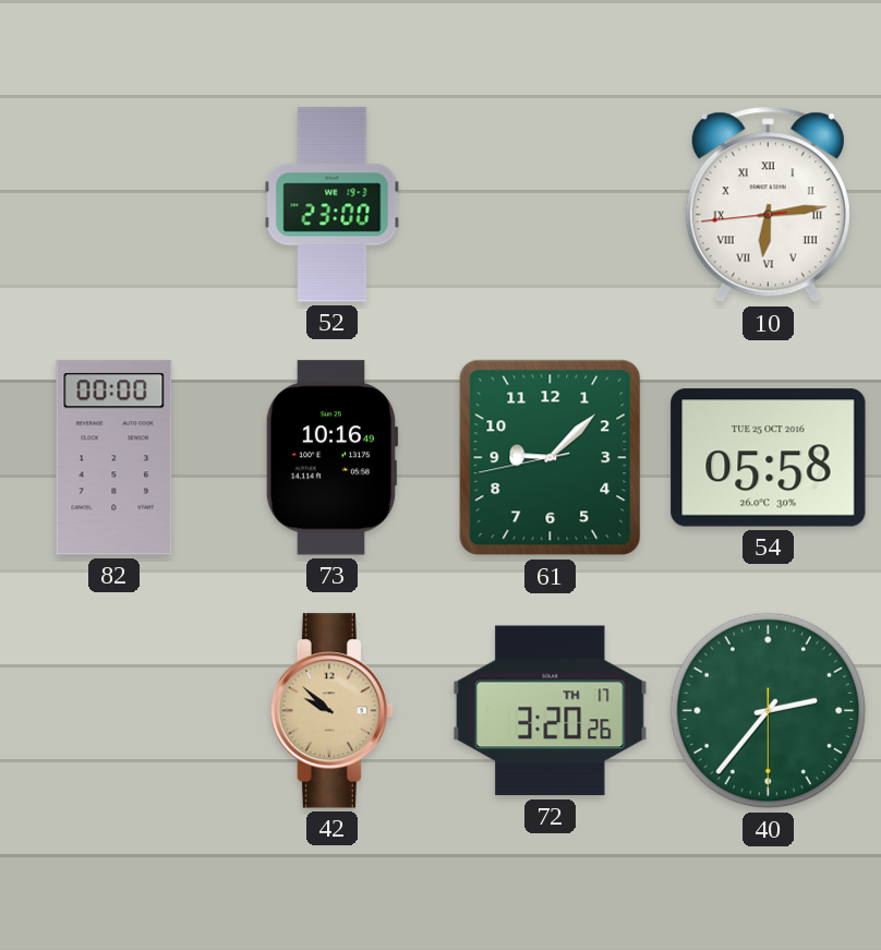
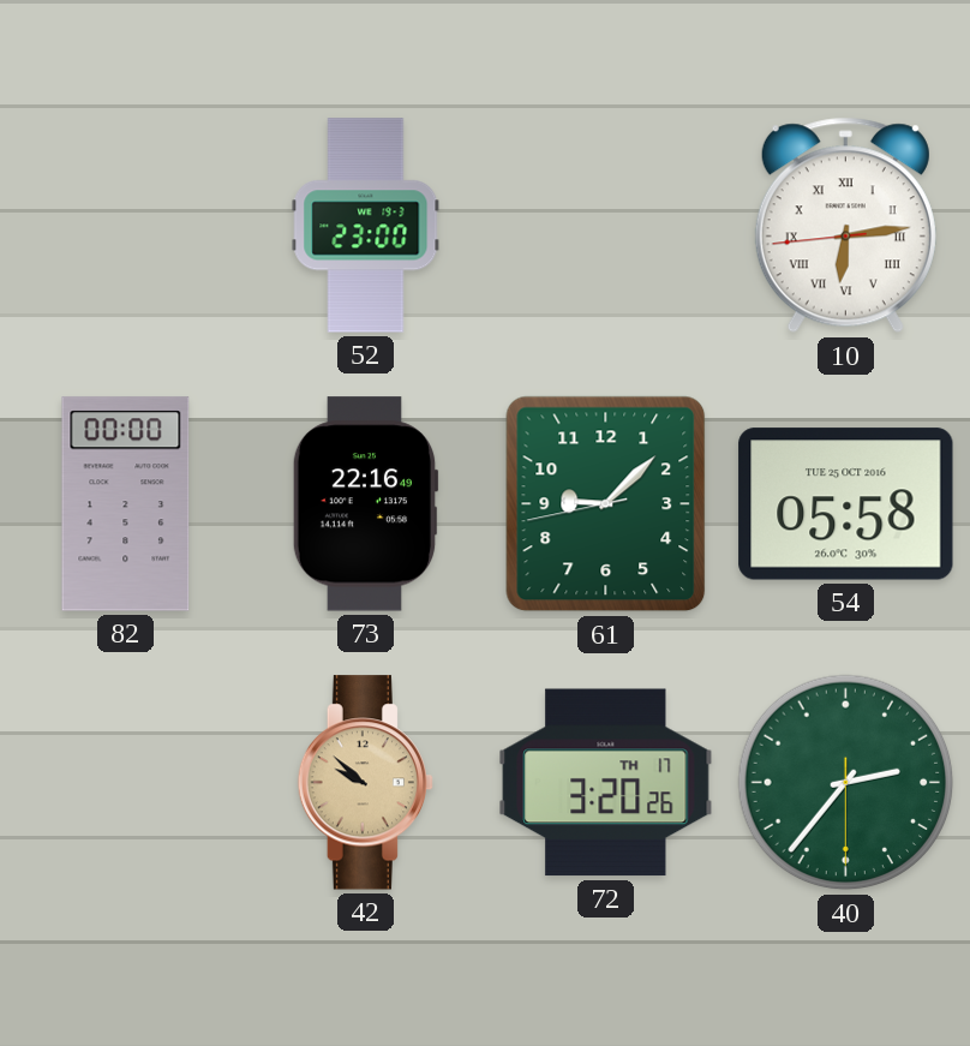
73: 10:16 -> 22:16 (365, 504)
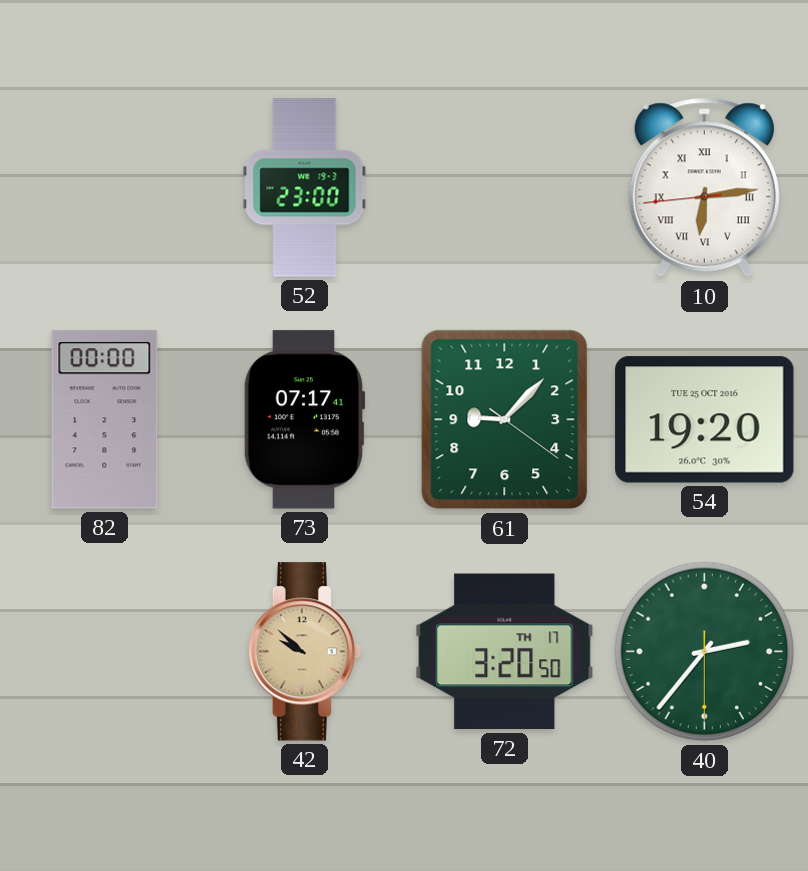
73: 22:16 -> 07:17 (304, 420)
61: 9:07:43 -> 9:07:21 (505, 420)
54: 05:58 -> 19:20 (705, 420)
72: 3:20:26 -> 3:20:50 (505, 652)
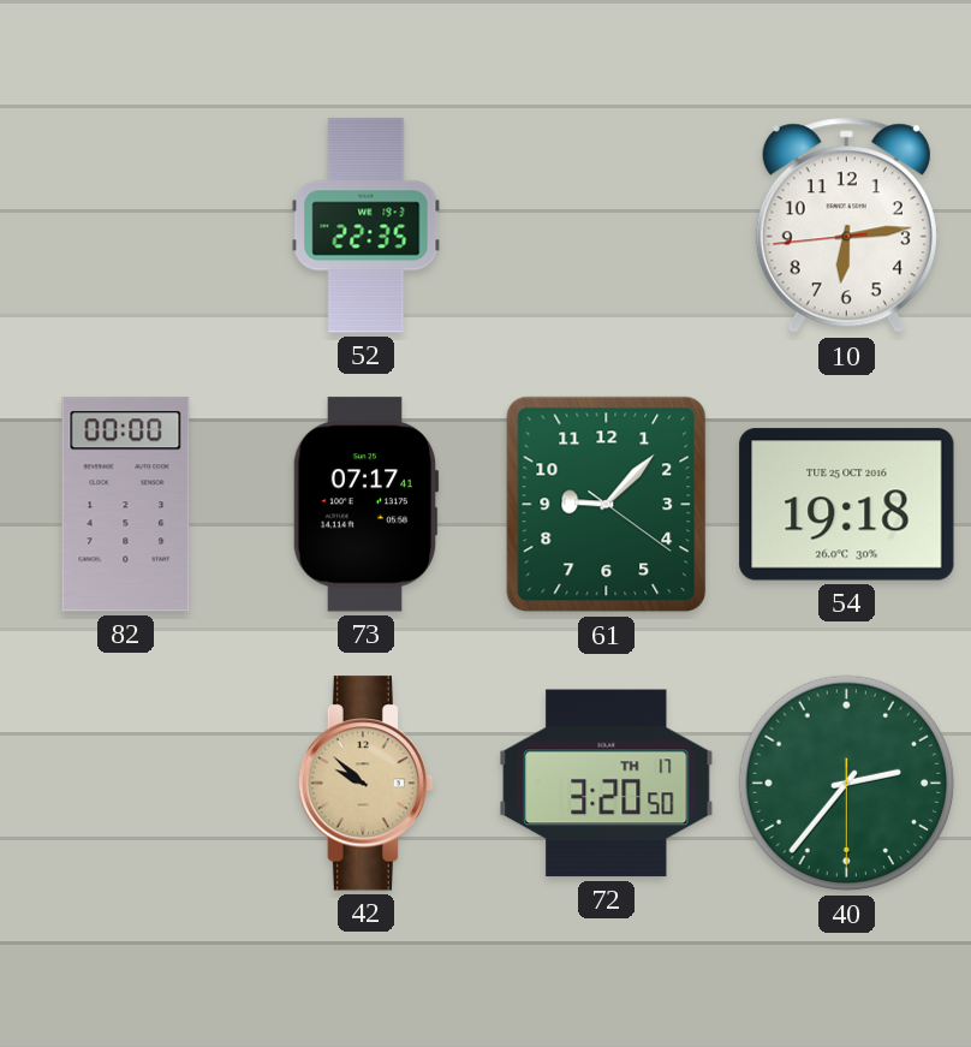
52: 23:00 -> 22:35 (367, 226)
10 numerals: Roman -> Arabic (846, 226)
54: 19:20 -> 19:18 (847, 505)
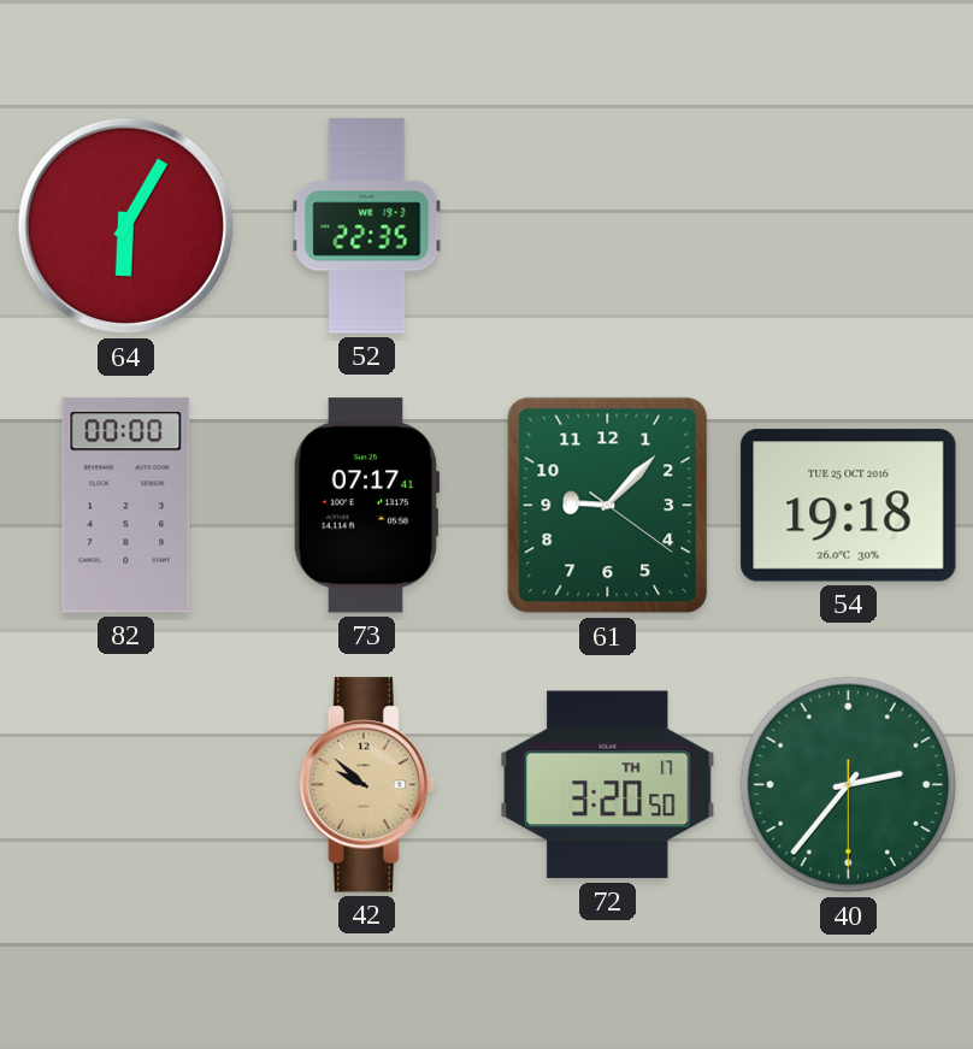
64: none -> 6:05 (126, 226)
10: 6:13 -> none (846, 226)
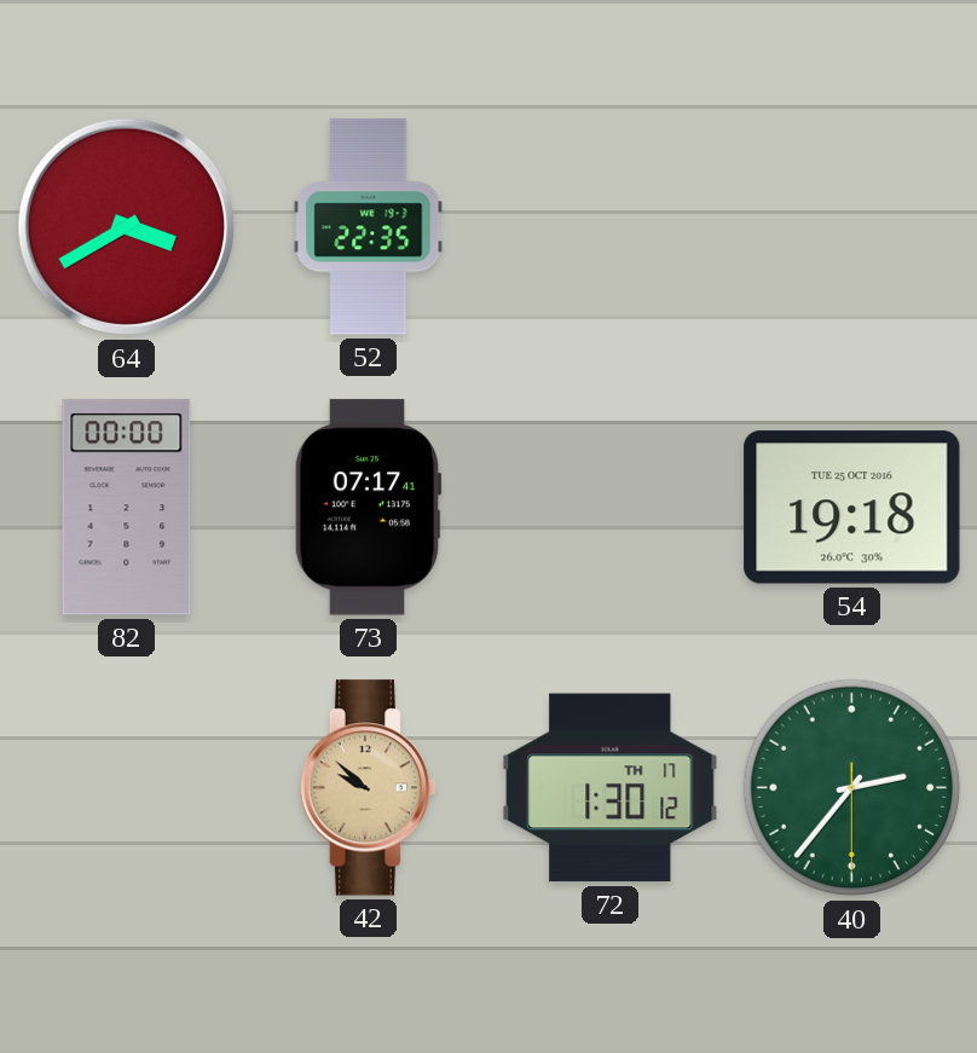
64: 6:05 -> 3:40 (127, 227)
61: 9:07 -> none (608, 506)
72: 3:20 -> 1:30 (611, 788)
